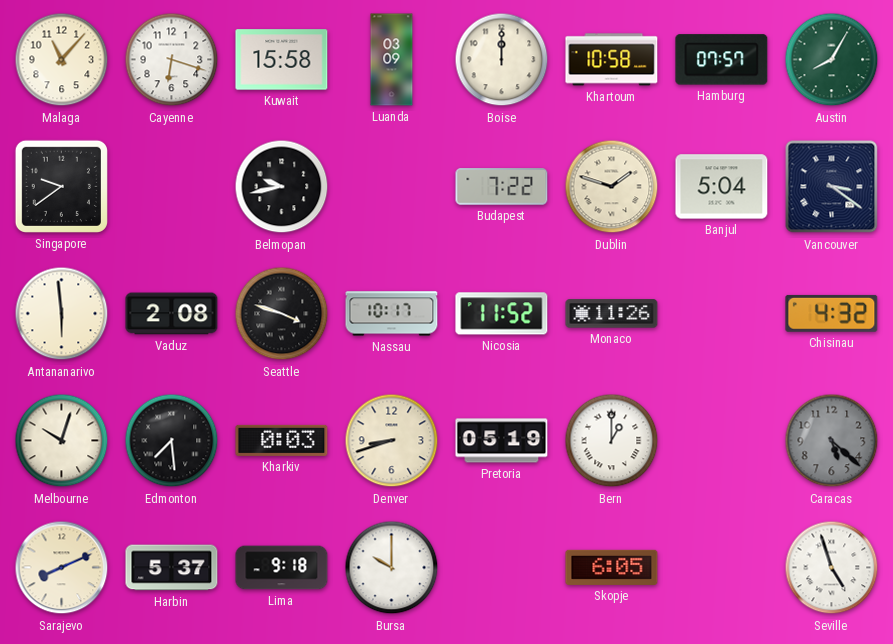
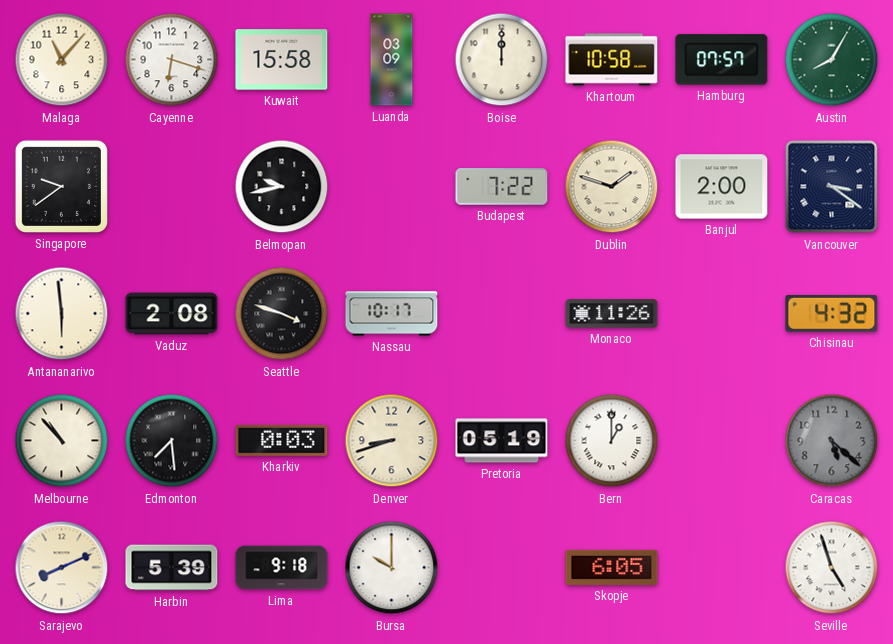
Banjul: 5:04 -> 2:00 (722, 187)
Nicosia: 11:52 -> none (502, 314)
Melbourne: 10:03 -> 10:53 (62, 441)
Harbin: 5:37 -> 5:39 (172, 568)
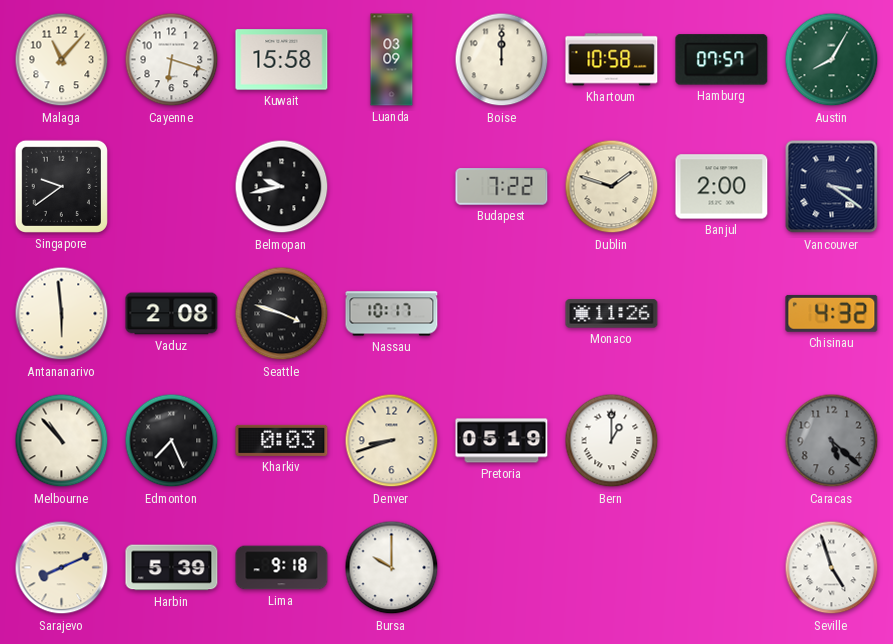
Edmonton: 7:29 -> 7:26 (172, 441)
Skopje: 6:05 -> none (612, 567)
